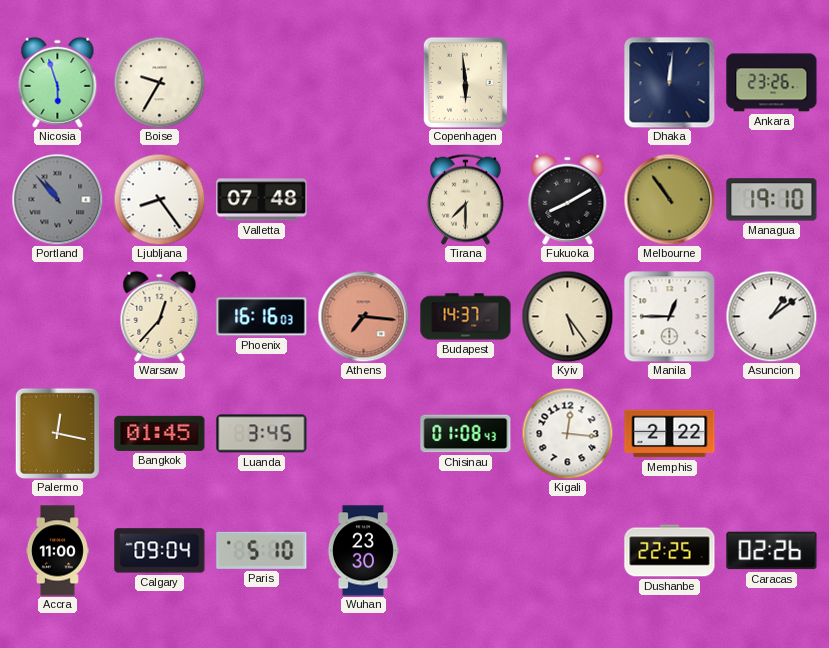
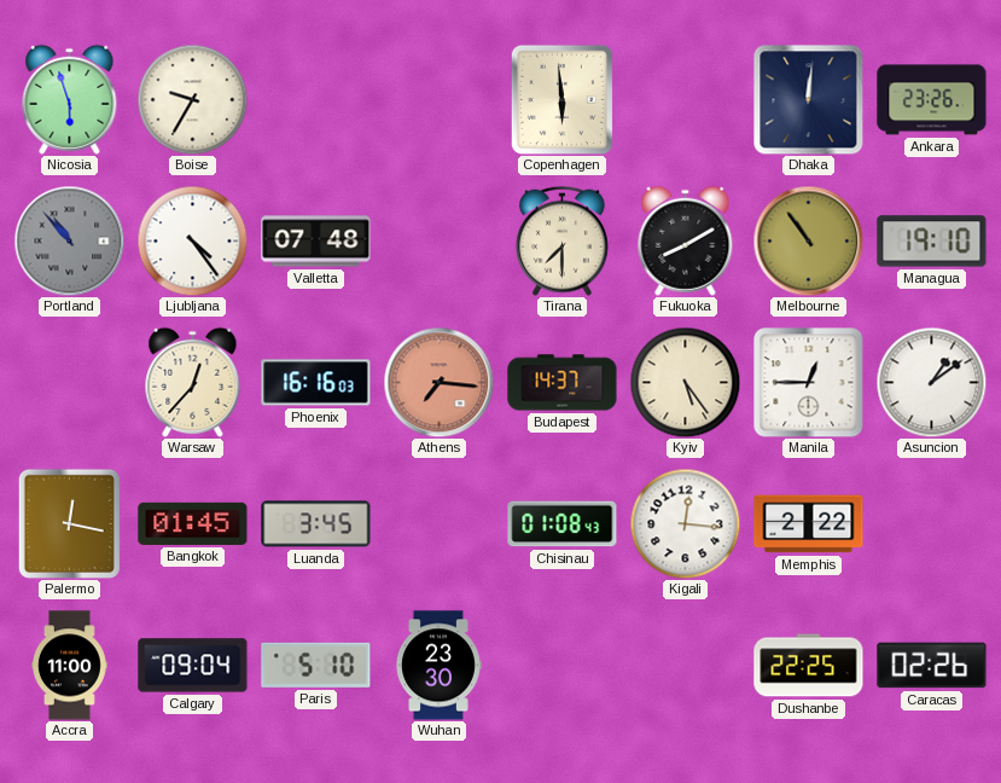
Ljubljana: 8:24 -> 4:24 (192, 240)
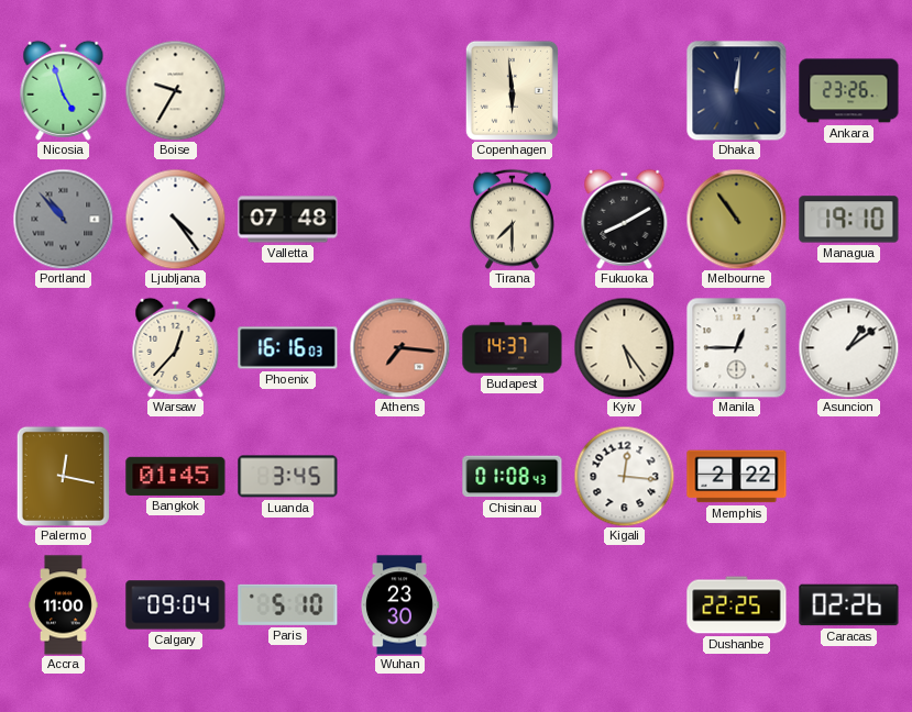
Nicosia: 5:57 -> 4:57 (64, 90)
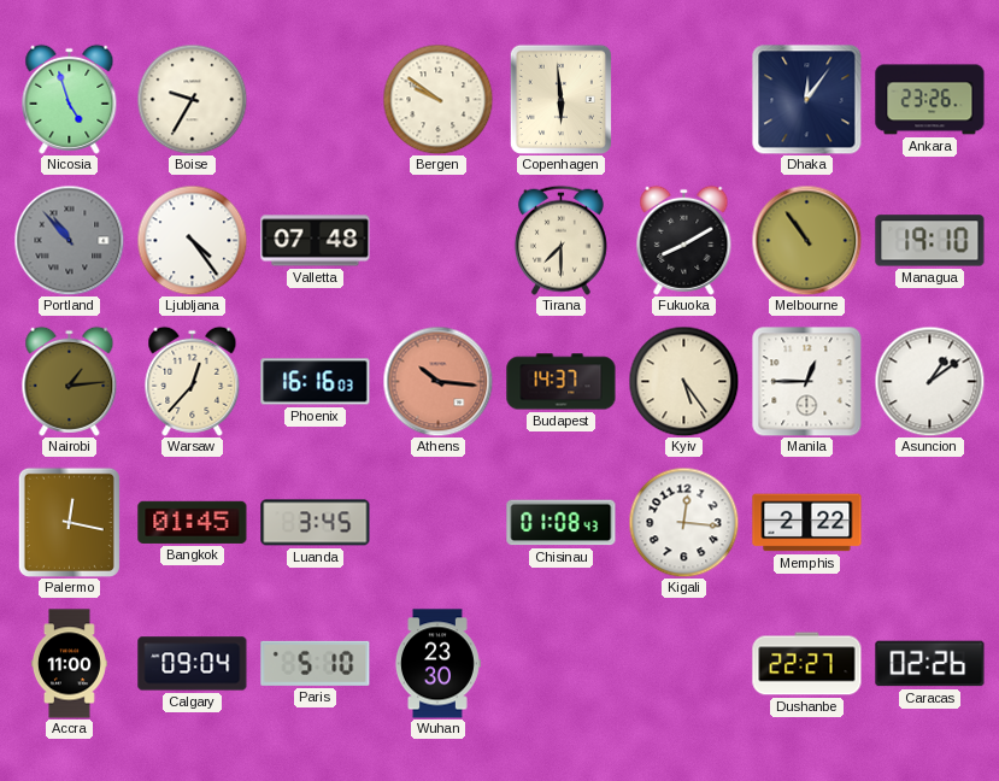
Bergen: none -> 9:51 (437, 99)
Dhaka: 12:01 -> 12:06 (806, 99)
Nairobi: none -> 1:14 (70, 381)
Athens: 7:16 -> 10:16 (437, 381)
Dushanbe: 22:25 -> 22:27 (807, 664)
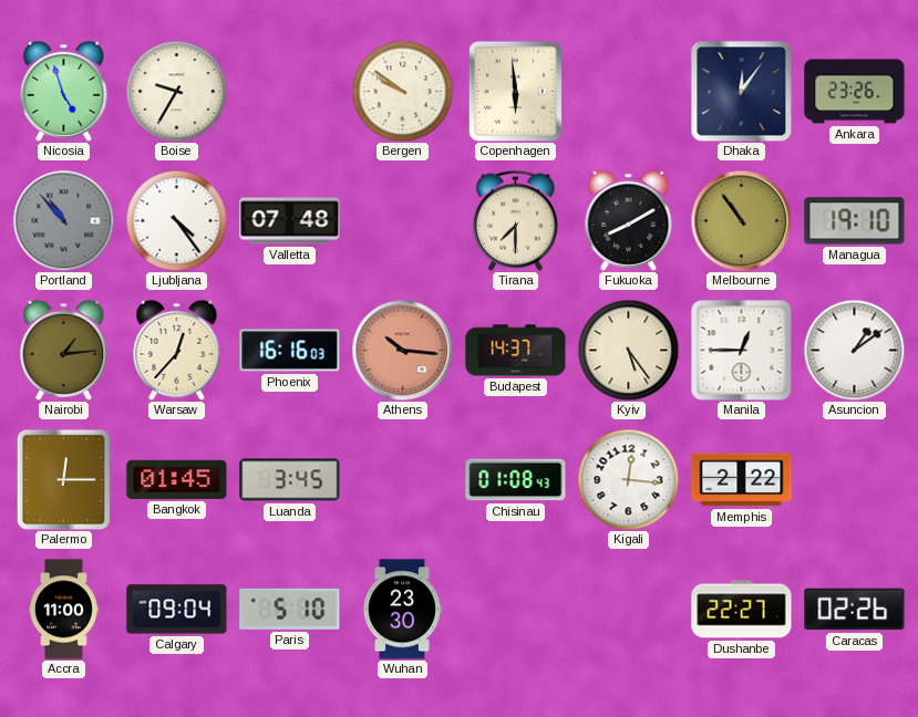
Palermo: 12:17 -> 12:15 (63, 479)
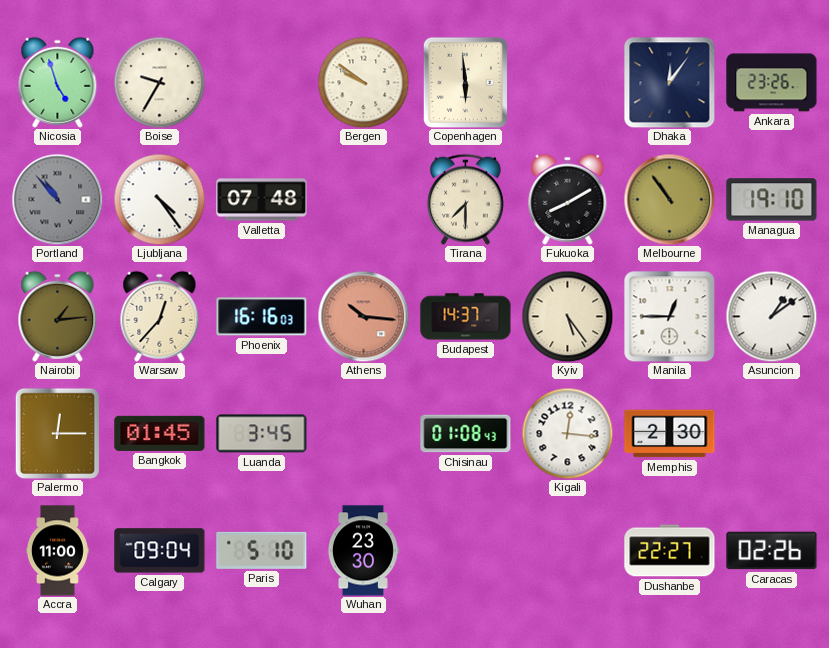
Memphis: 2:22 -> 2:30 (670, 434)
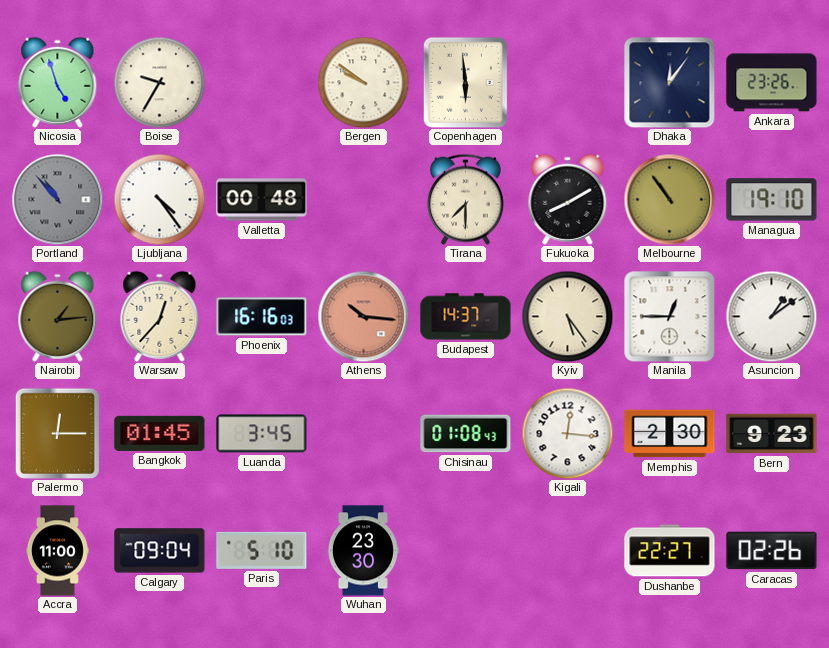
Valletta: 07:48 -> 00:48 (262, 200)
Bern: none -> 9:23 (772, 434)
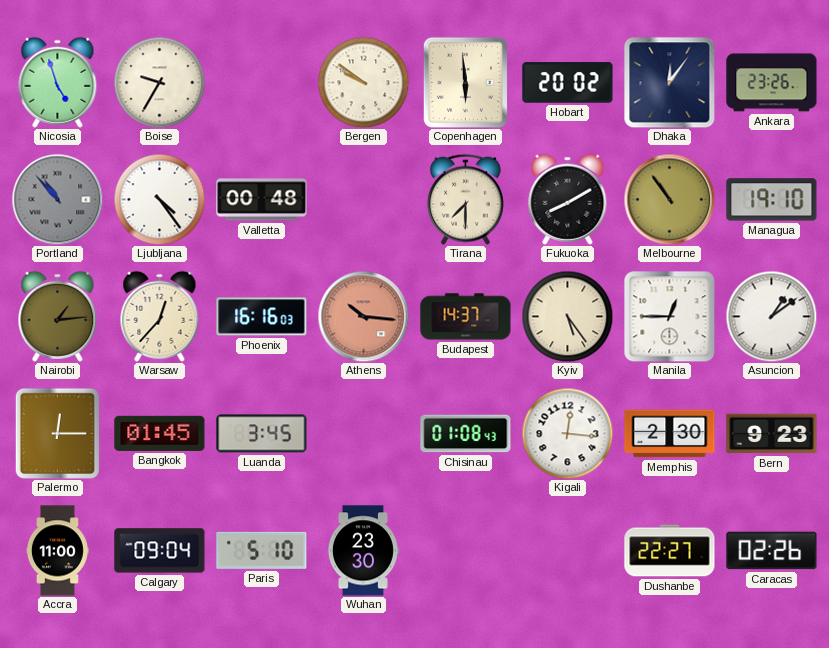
Hobart: none -> 20:02 (568, 83)
